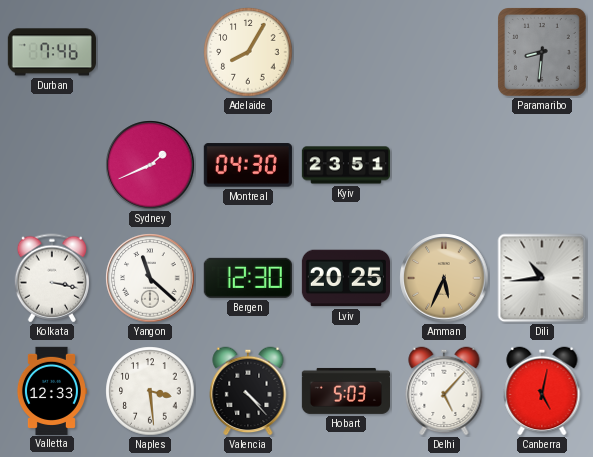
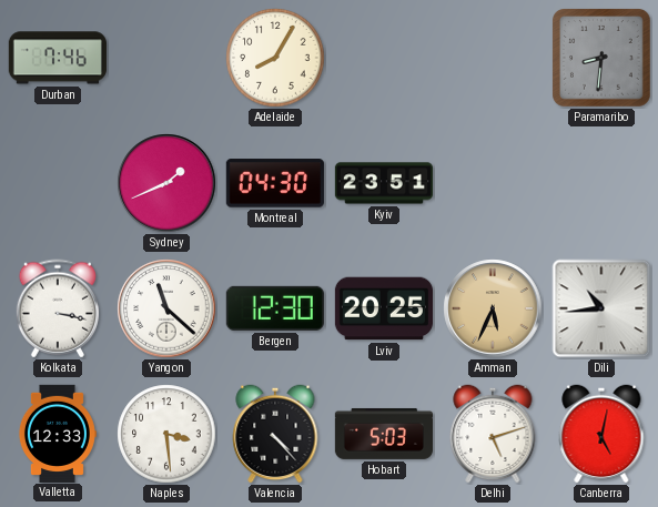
Delhi: 5:07 -> 5:12 (493, 434)
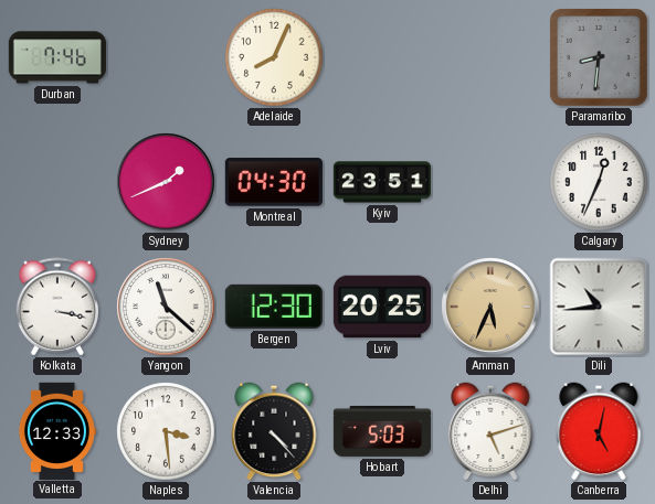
Adelaide: 8:05 -> 8:04 (274, 57)
Calgary: none -> 12:34 (599, 182)
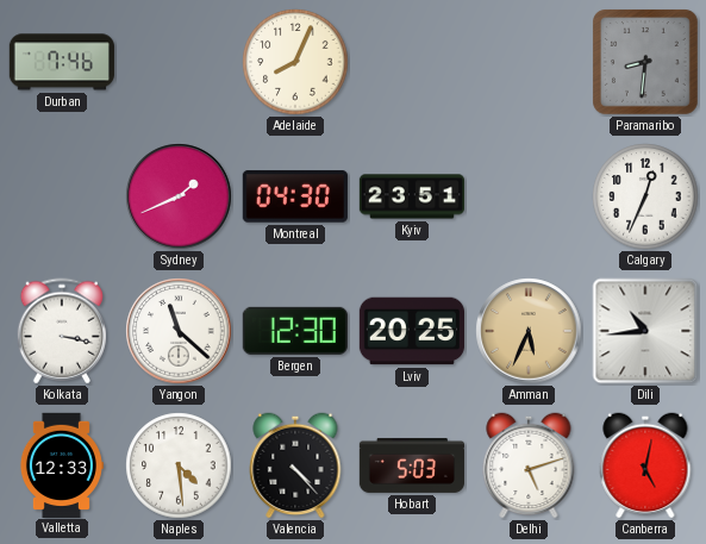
Naples: 3:29 -> 4:29 (179, 465)
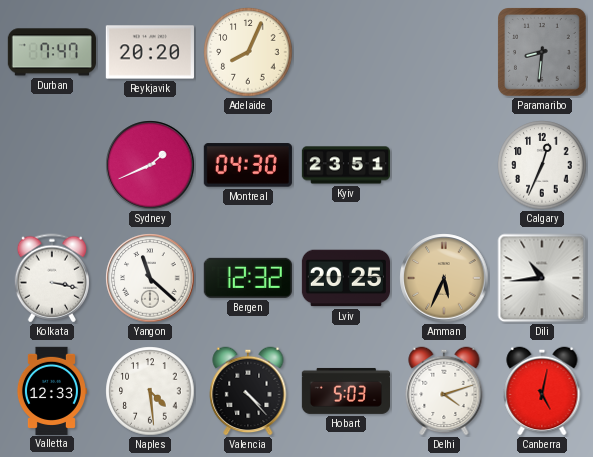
Durban: 7:46 -> 7:47 (52, 52)
Reykjavik: none -> 20:20 (150, 52)
Bergen: 12:30 -> 12:32 (248, 278)
Delhi: 5:12 -> 4:12 (444, 391)
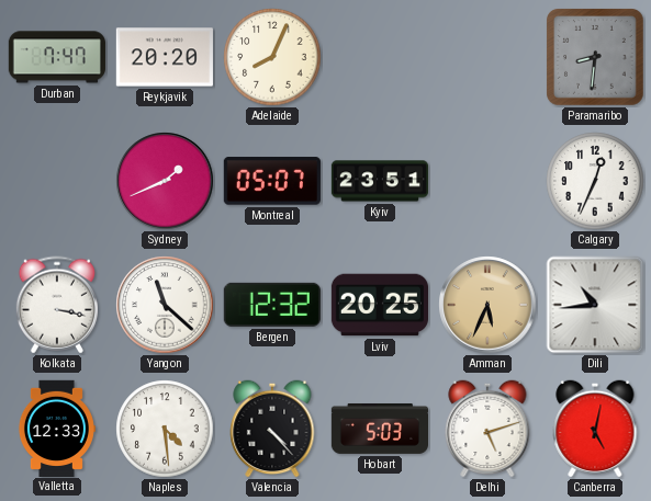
Montreal: 04:30 -> 05:07 (272, 181)
Delhi: 4:12 -> 5:12 (487, 429)
